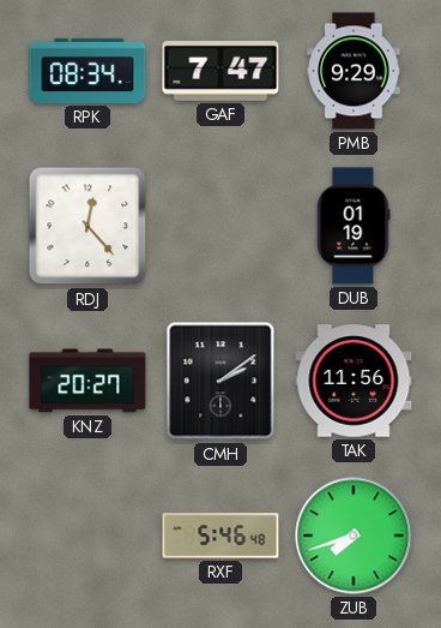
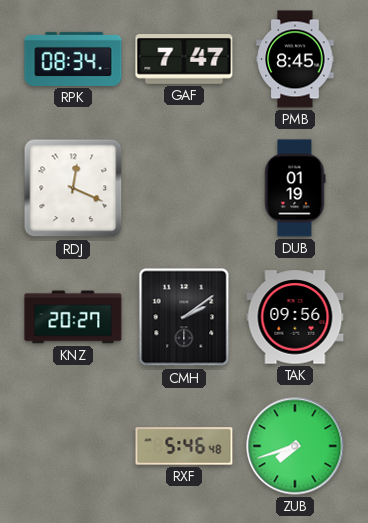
PMB: 9:29 -> 8:45 (295, 59)
RDJ: 12:23 -> 12:19 (73, 188)
TAK: 11:56 -> 09:56 (295, 317)
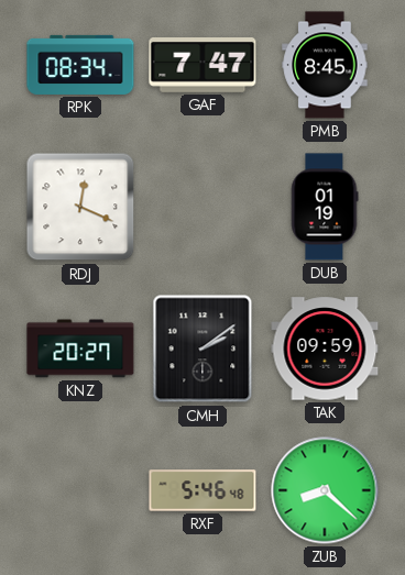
TAK: 09:56 -> 09:59 (325, 349)
ZUB: 7:42 -> 8:22 (325, 490)
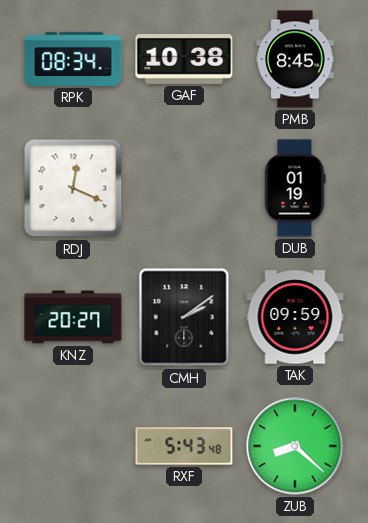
GAF: 7:47 -> 10:38 (184, 60)
RXF: 5:46 -> 5:43 (184, 446)
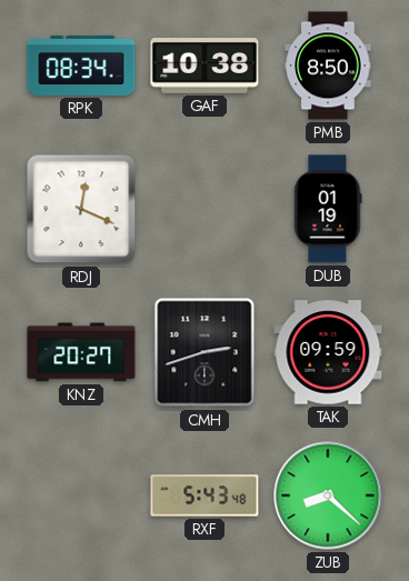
PMB: 8:45 -> 8:50 (328, 66)
CMH: 2:09 -> 2:42 (205, 352)
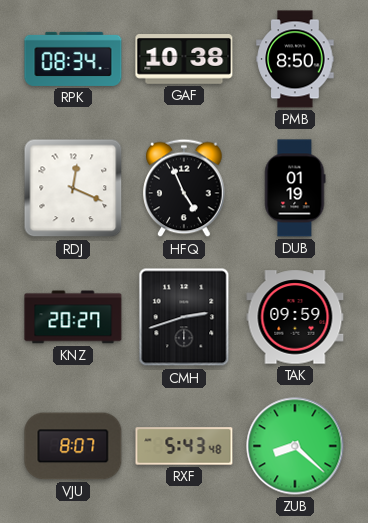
HFQ: none -> 4:56 (184, 188)
VJU: none -> 8:07 (73, 446)
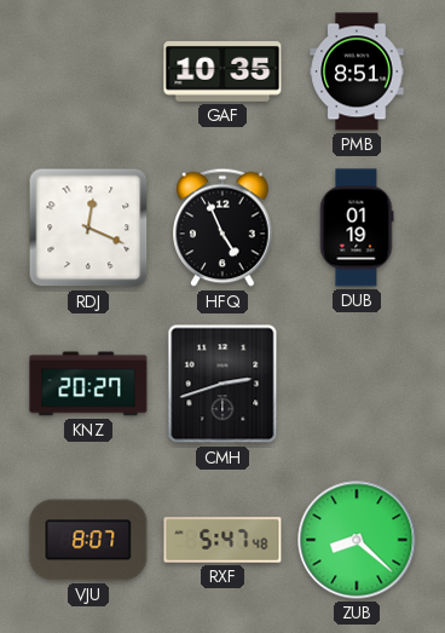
RPK: 08:34 -> none (73, 59)
GAF: 10:38 -> 10:35 (223, 73)
PMB: 8:50 -> 8:51 (357, 71)
TAK: 09:59 -> none (295, 317)
RXF: 5:43 -> 5:47 (223, 540)
